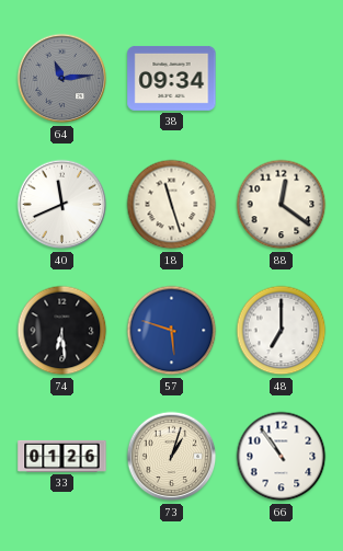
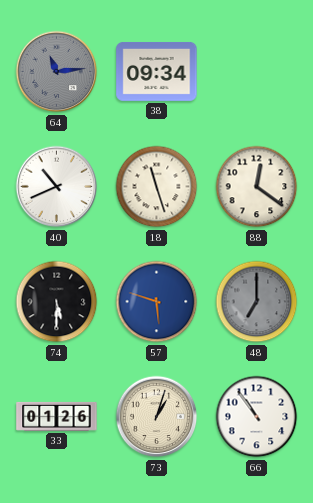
40: 11:41 -> 10:41 (57, 187)
74: 6:29 -> 5:30 (57, 302)
48 dial: white -> grey (257, 302)
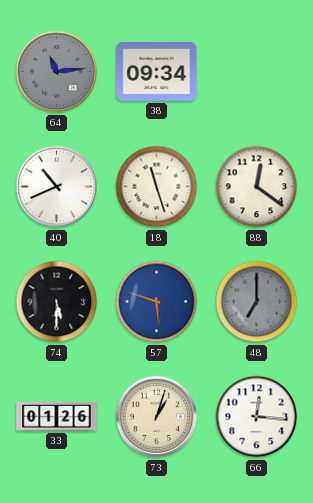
66: 10:54 -> 12:16 (257, 417)
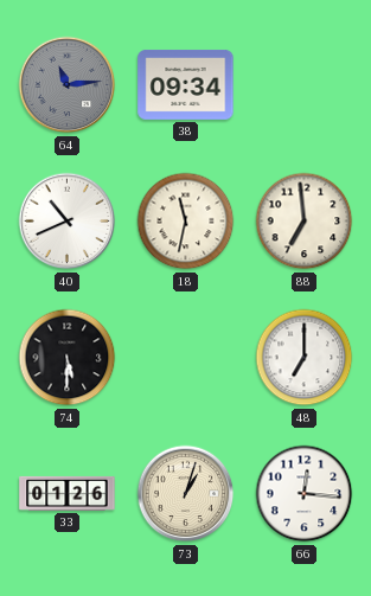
18: 11:27 -> 11:32 (186, 222)
88: 12:21 -> 6:59 (305, 222)
57: 5:48 -> none (157, 302)
48 dial: grey -> white (305, 358)
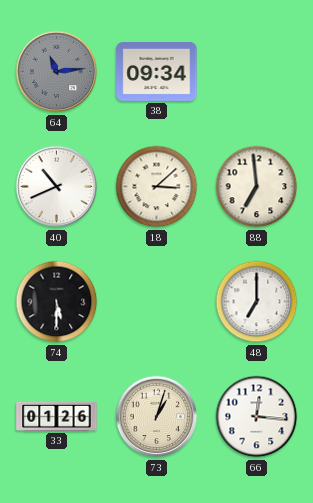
18: 11:32 -> 3:08 (157, 187)
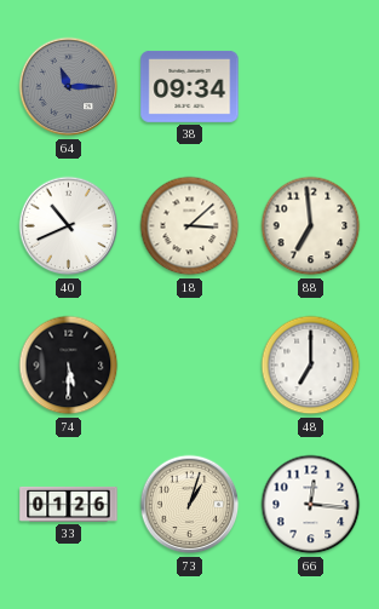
64: 11:14 -> 11:15 (69, 87)
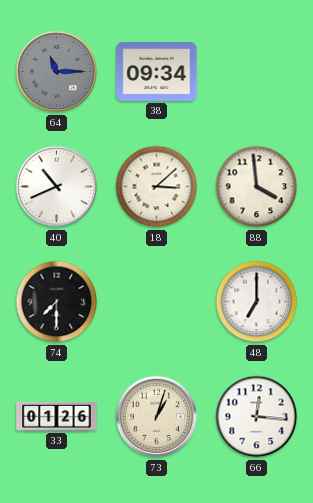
88: 6:59 -> 3:59 (257, 187)
74: 5:30 -> 7:30 (57, 302)
